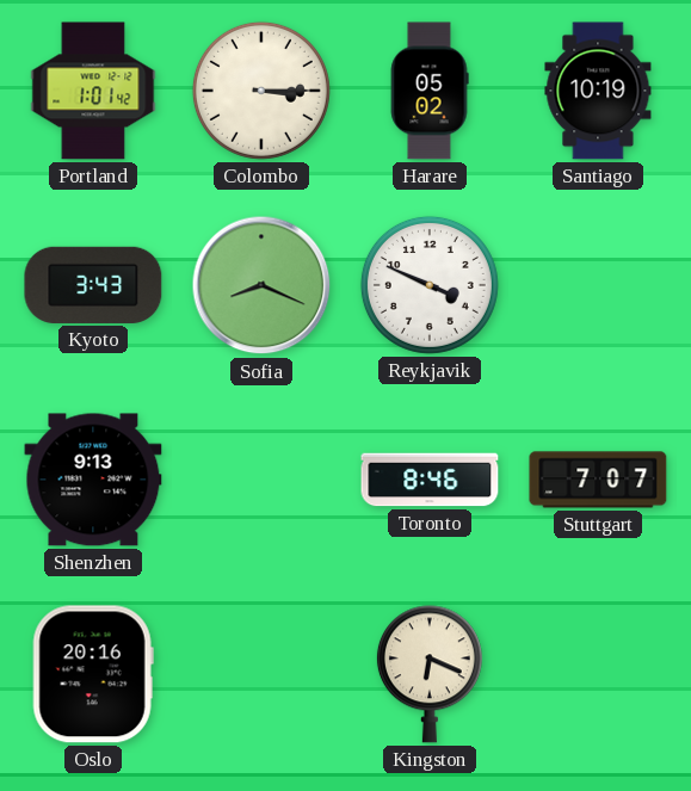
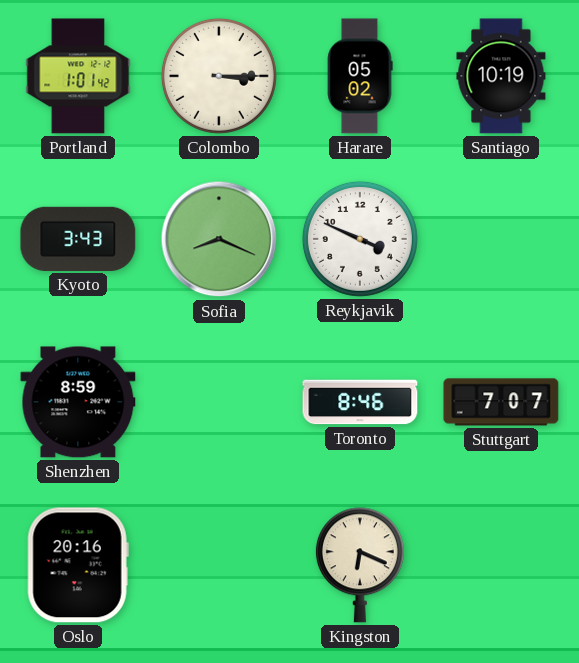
Shenzhen: 9:13 -> 8:59 (78, 402)
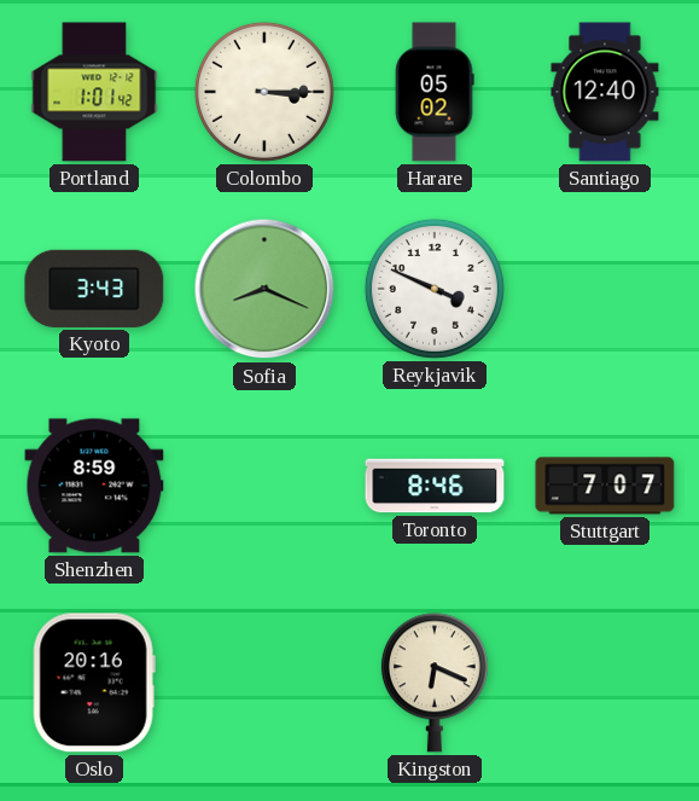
Santiago: 10:19 -> 12:40 (605, 92)
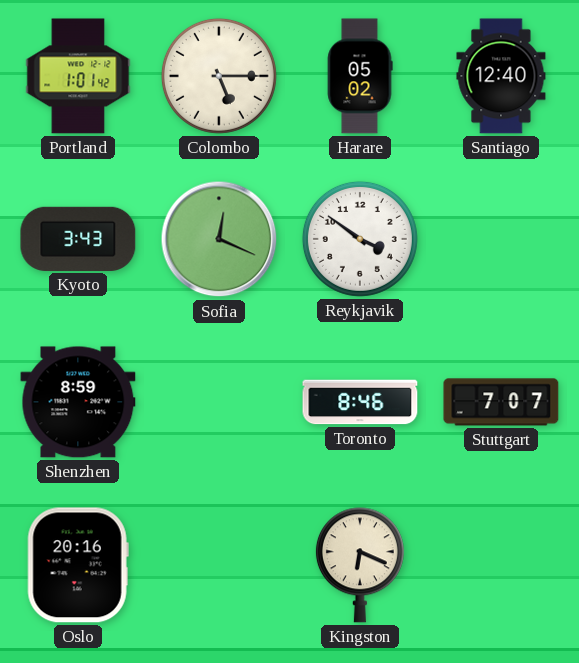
Colombo: 3:15 -> 5:15 (219, 76)
Sofia: 8:19 -> 12:19 (219, 239)
Reykjavik: 3:49 -> 3:51 (360, 239)
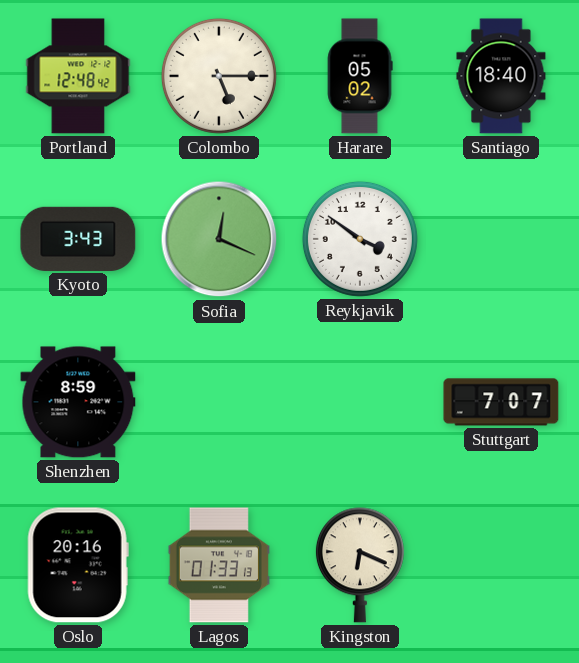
Portland: 1:01 -> 12:48 (78, 76)
Santiago: 12:40 -> 18:40 (501, 76)
Toronto: 8:46 -> none (360, 402)
Lagos: none -> 01:33 (219, 565)
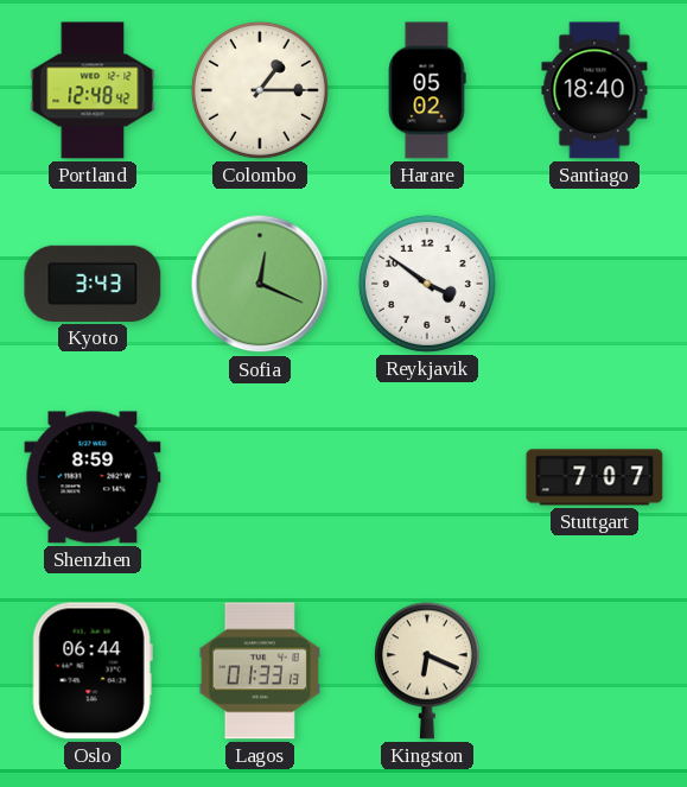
Colombo: 5:15 -> 1:15 (260, 90)
Oslo: 20:16 -> 06:44 (93, 671)
